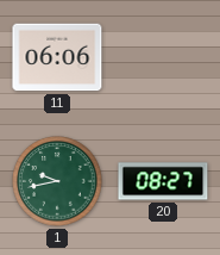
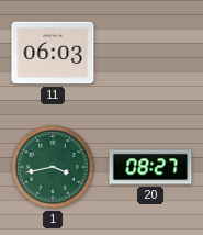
11: 06:06 -> 06:03 (53, 53)
1: 9:43 -> 3:43 (53, 167)
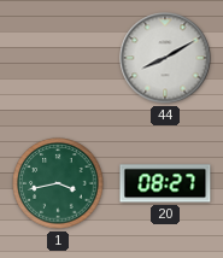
11: 06:03 -> none (53, 53)
44: none -> 8:10 (165, 58)
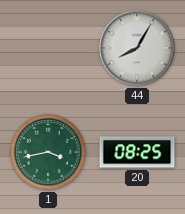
44: 8:10 -> 8:05 (137, 48)
20: 08:27 -> 08:25 (137, 152)
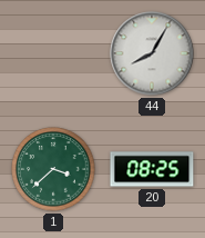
1: 3:43 -> 3:38 (53, 169)
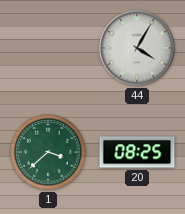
44: 8:05 -> 4:05 (137, 48)
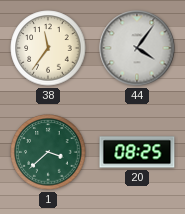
38: none -> 11:36 (48, 48)
44: 4:05 -> 4:06 (137, 48)
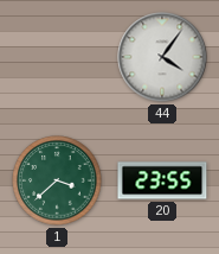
38: 11:36 -> none (48, 48)
20: 08:25 -> 23:55 (162, 180)
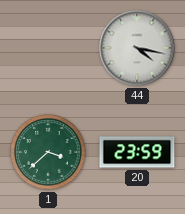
44: 4:06 -> 4:17 (137, 48)
20: 23:55 -> 23:59 (137, 152)
